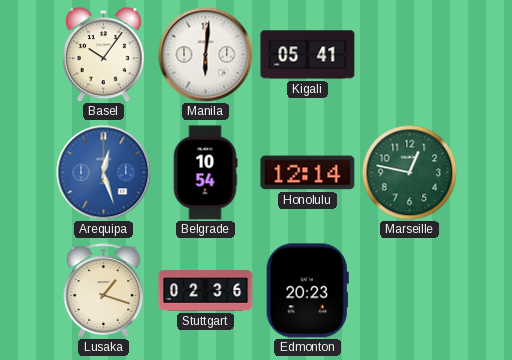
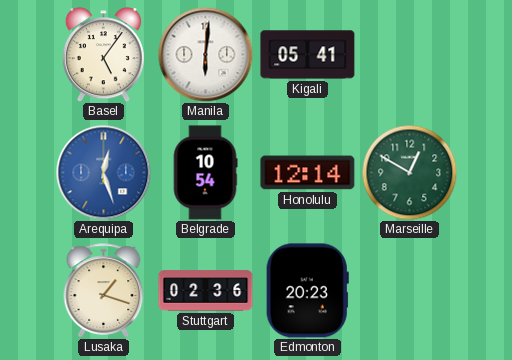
Basel: 10:06 -> 5:06 (103, 55)
Marseille: 12:47 -> 12:50 (409, 172)
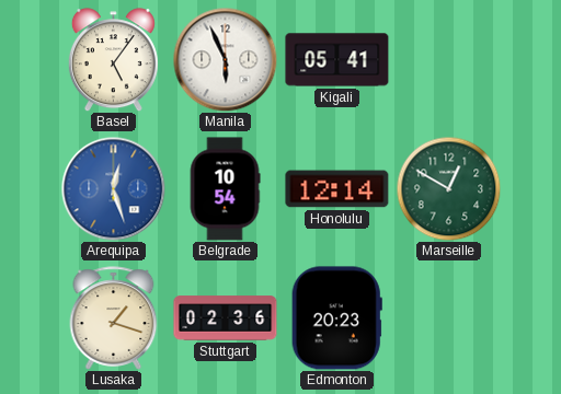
Manila: 6:01 -> 5:56 (225, 59)
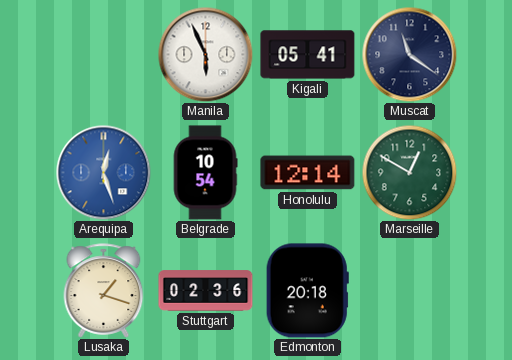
Basel: 5:06 -> none (113, 60)
Muscat: none -> 11:21 (409, 54)
Edmonton: 20:23 -> 20:18 (307, 291)
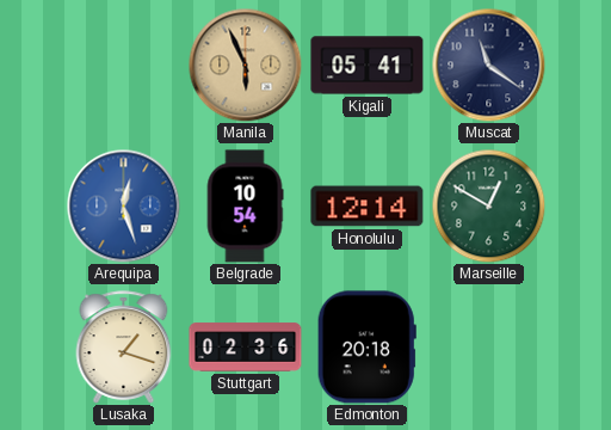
Manila dial: white -> champagne (245, 64)
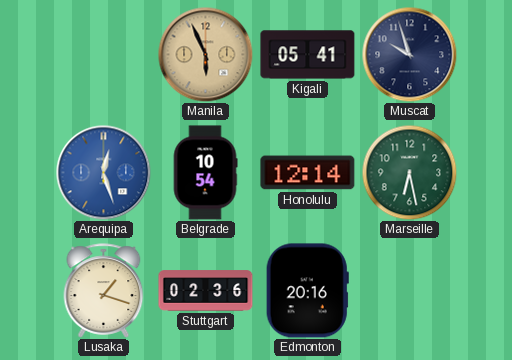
Muscat: 11:21 -> 9:57 (409, 54)
Marseille: 12:50 -> 6:28 (409, 172)
Edmonton: 20:18 -> 20:16 (307, 291)
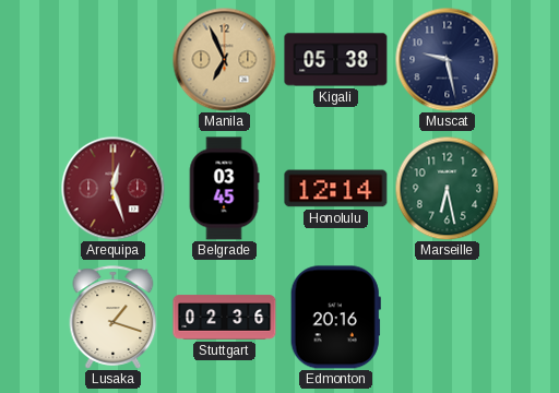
Manila: 5:56 -> 6:56 (224, 59)
Kigali: 05:41 -> 05:38 (336, 60)
Muscat: 9:57 -> 9:28 (447, 59)
Arequipa dial: blue -> burgundy (112, 188)
Belgrade: 10:54 -> 03:45 (224, 189)
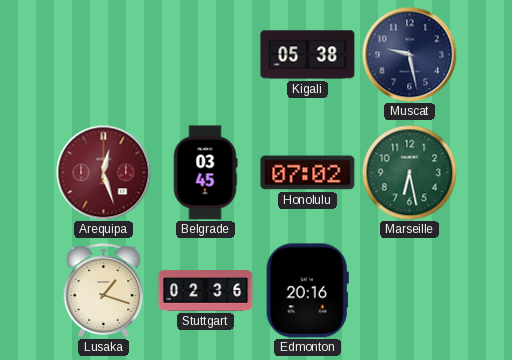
Manila: 6:56 -> none (224, 59)
Honolulu: 12:14 -> 07:02 (308, 173)
